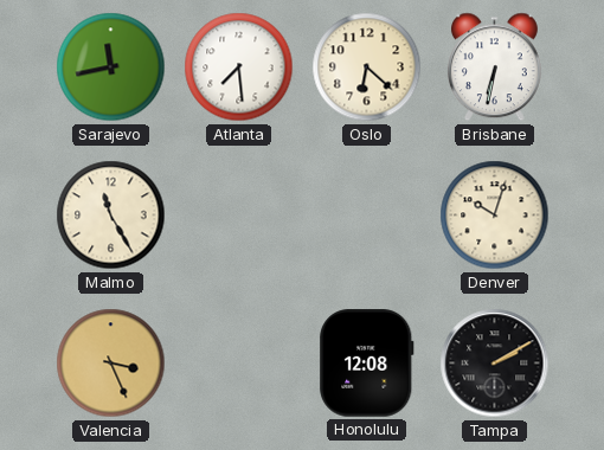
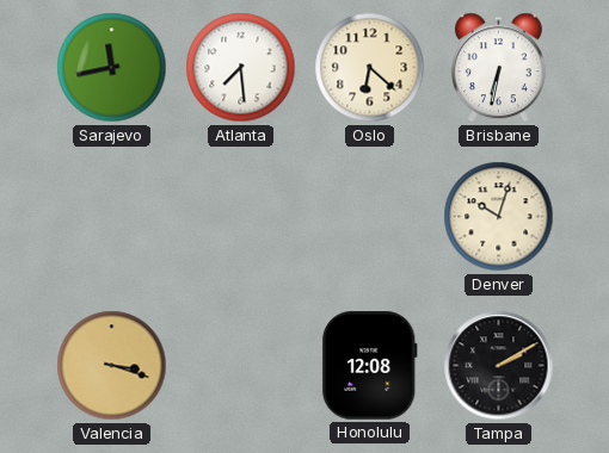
Malmo: 11:25 -> none (111, 216)
Valencia: 3:26 -> 3:18 (112, 366)
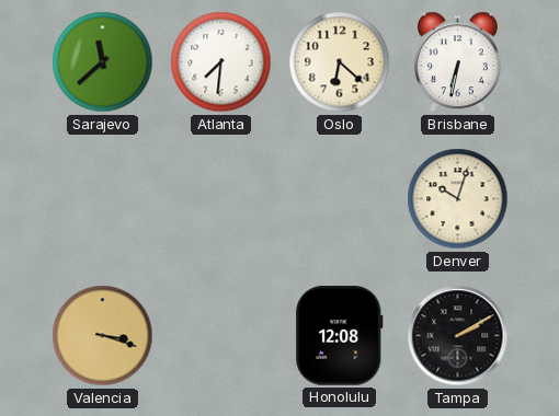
Sarajevo: 11:43 -> 11:38 (103, 62)
Atlanta: 7:29 -> 7:31 (221, 62)
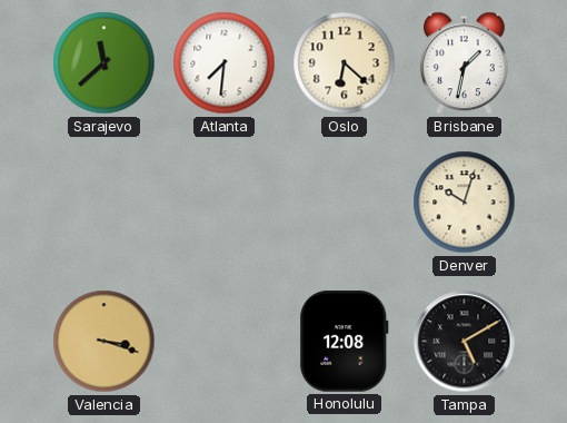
Brisbane: 6:32 -> 1:32 (464, 63)
Tampa: 2:10 -> 5:10 (465, 342)
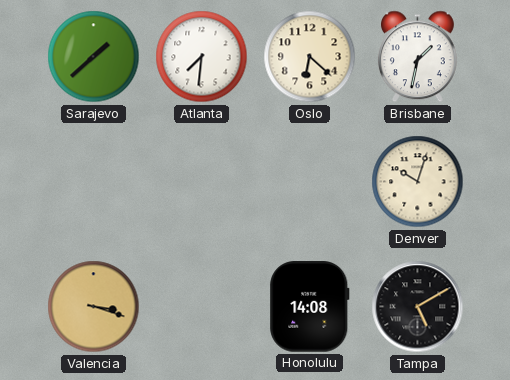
Sarajevo: 11:38 -> 1:38 (94, 57)
Honolulu: 12:08 -> 14:08 (310, 307)
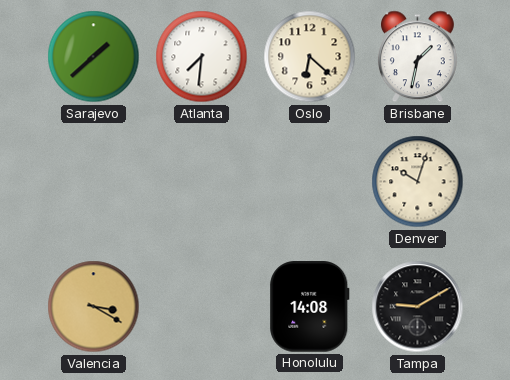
Valencia: 3:18 -> 3:20 (94, 307)
Tampa: 5:10 -> 9:10 (418, 307)
